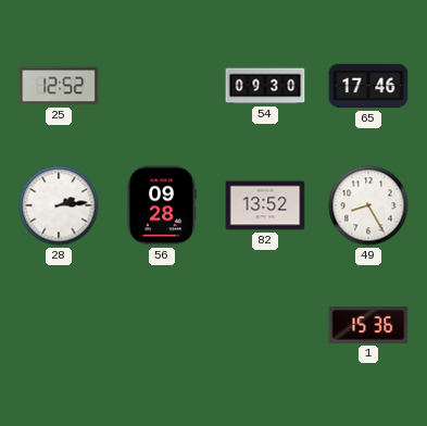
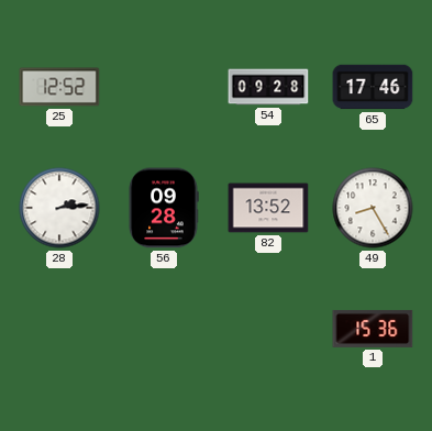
54: 09:30 -> 09:28 (268, 87)
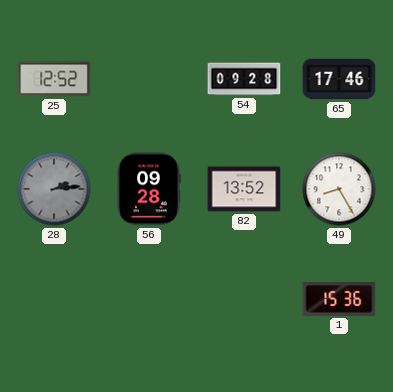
28 dial: white -> grey (54, 189)
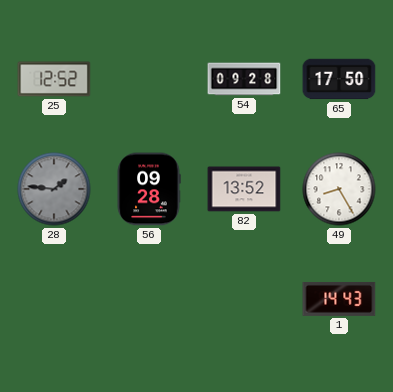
65: 17:46 -> 17:50 (339, 79)
28: 2:14 -> 1:46 (54, 189)
1: 15:36 -> 14:43 (339, 299)
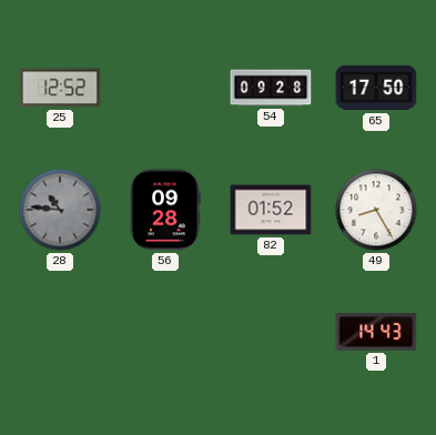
28: 1:46 -> 10:46 (60, 210)
82: 13:52 -> 01:52 (271, 210)
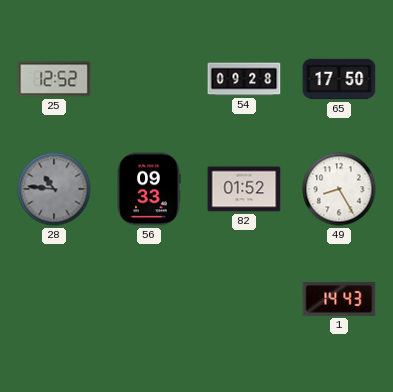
56: 09:28 -> 09:33 (149, 189)
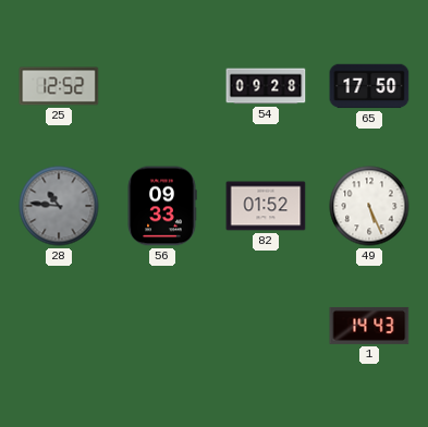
49: 8:25 -> 5:26 (369, 206)
